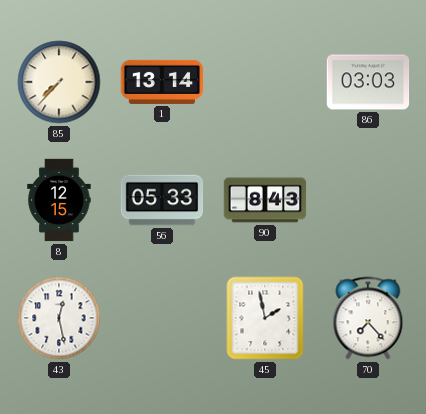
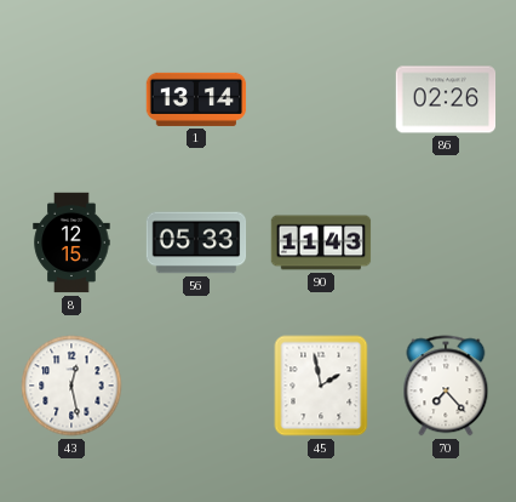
85: 7:37 -> none (59, 82)
86: 03:03 -> 02:26 (446, 99)
90: 8:43 -> 11:43 (321, 243)
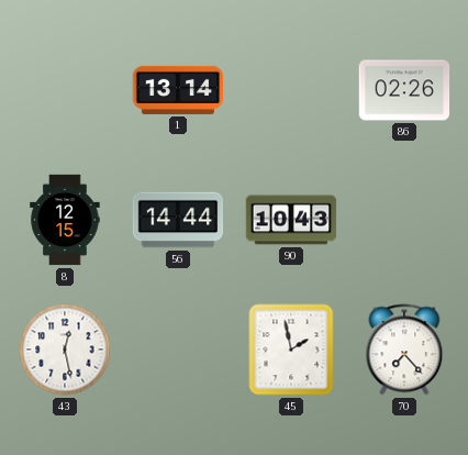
56: 05:33 -> 14:44 (178, 220)
90: 11:43 -> 10:43 (291, 220)
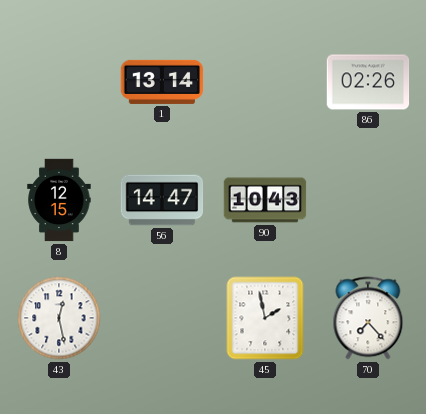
56: 14:44 -> 14:47 (162, 200)
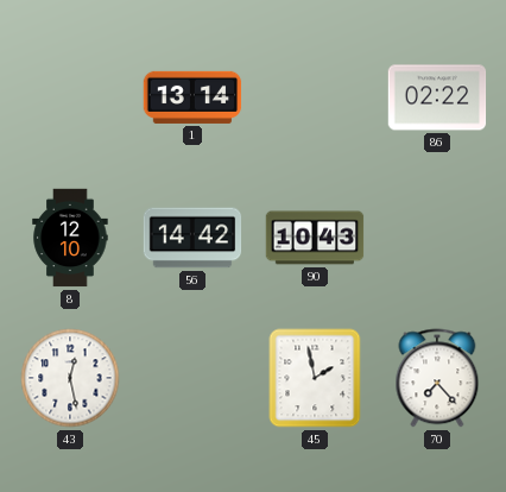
86: 02:26 -> 02:22 (437, 97)
8: 12:15 -> 12:10 (70, 238)
56: 14:47 -> 14:42 (192, 238)
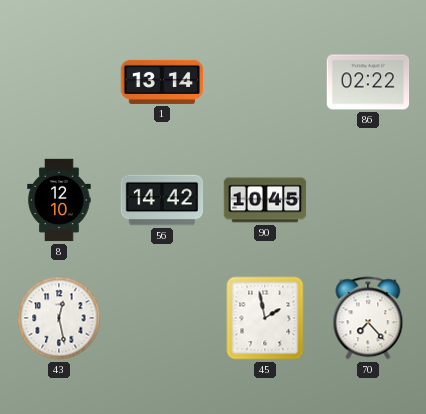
90: 10:43 -> 10:45 (265, 200)
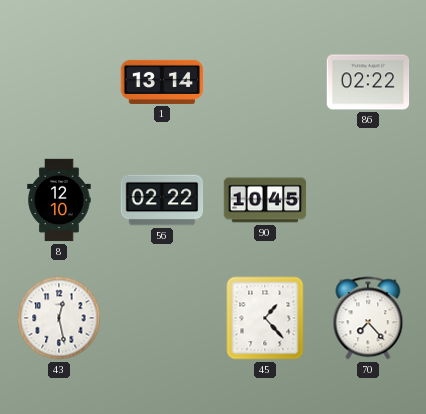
56: 14:42 -> 02:22 (162, 200)
45: 1:58 -> 1:23 (265, 318)
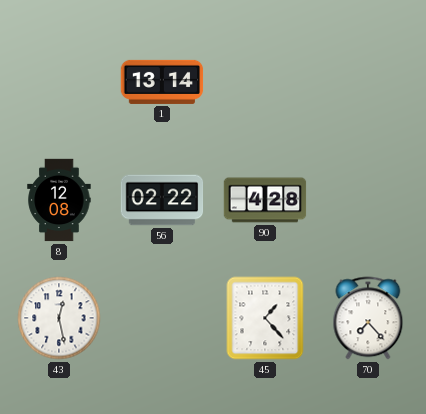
86: 02:22 -> none (368, 82)
8: 12:10 -> 12:08 (59, 200)
90: 10:45 -> 4:28 (265, 200)
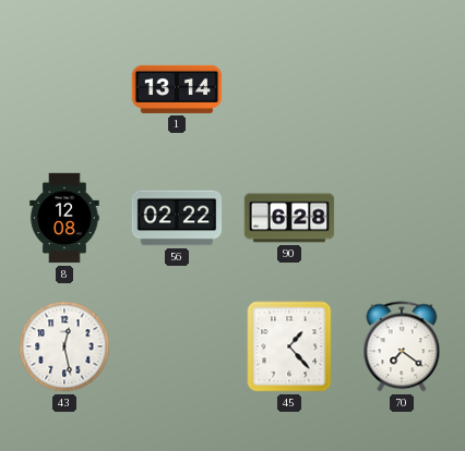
90: 4:28 -> 6:28 (289, 218)
70: 7:23 -> 7:21 (402, 346)
